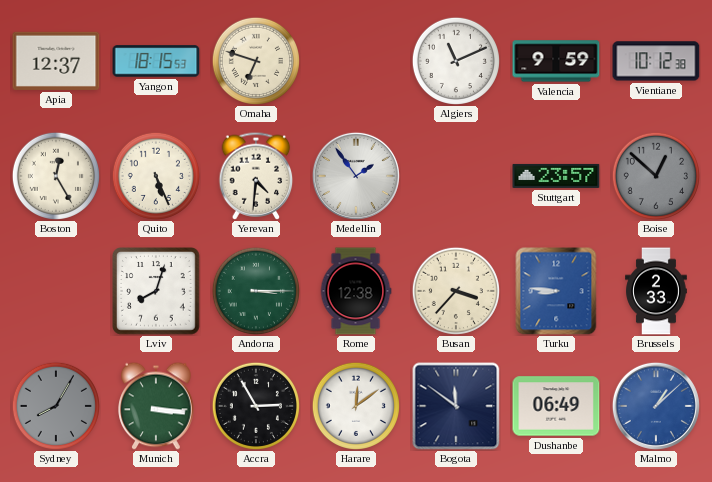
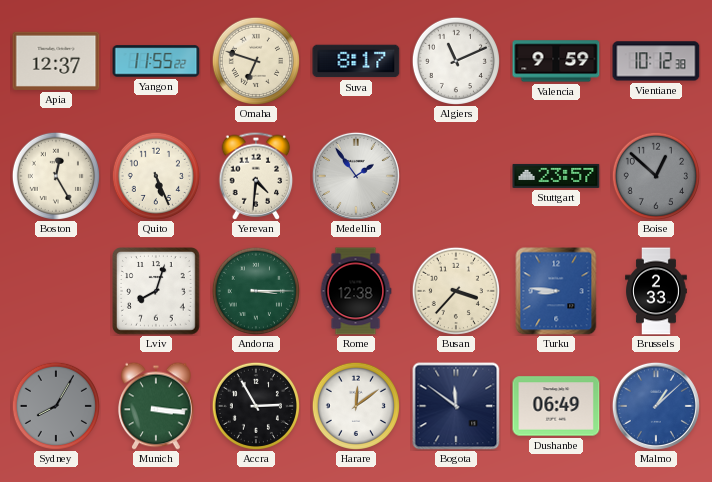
Yangon: 18:15 -> 11:55 (156, 61)
Suva: none -> 8:17 (356, 61)
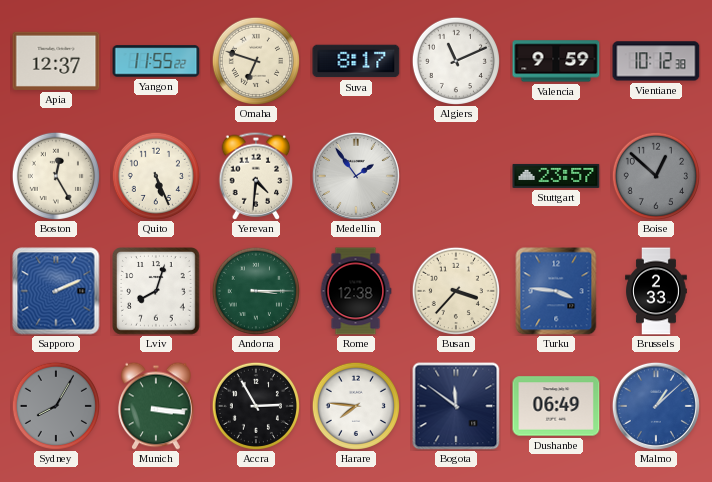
Sapporo: none -> 2:11 (56, 291)
Turku: 8:46 -> 3:46 (556, 291)
Harare: 12:09 -> 7:46 (356, 406)
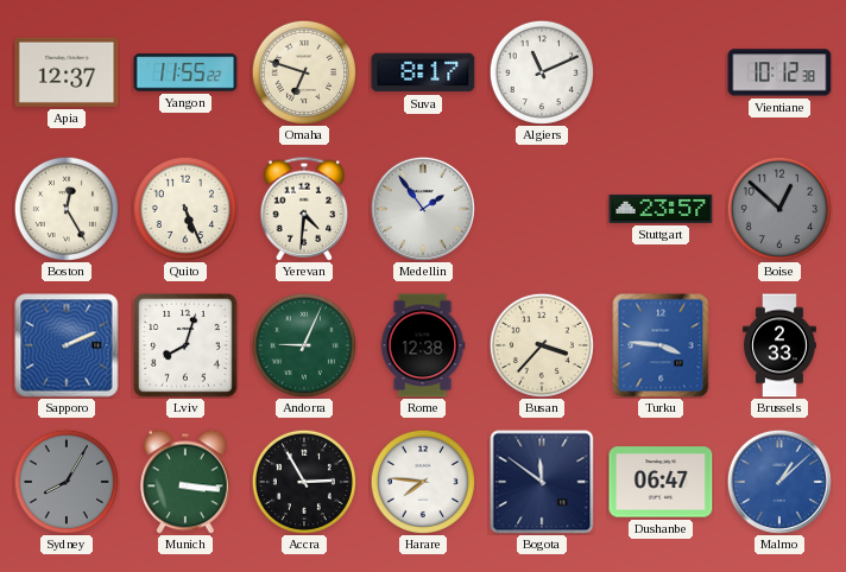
Valencia: 9:59 -> none (556, 61)
Andorra: 3:15 -> 9:04 (304, 345)
Dushanbe: 06:49 -> 06:47 (661, 482)
